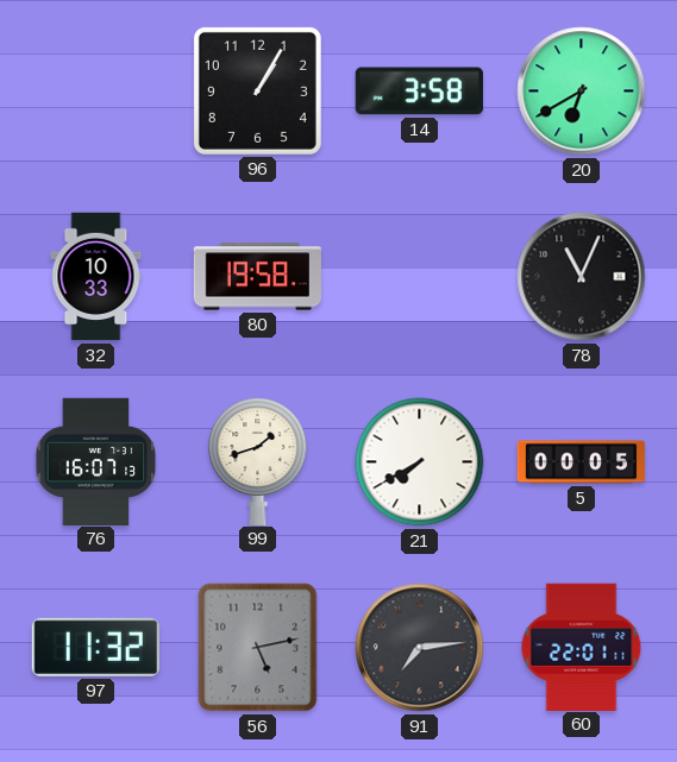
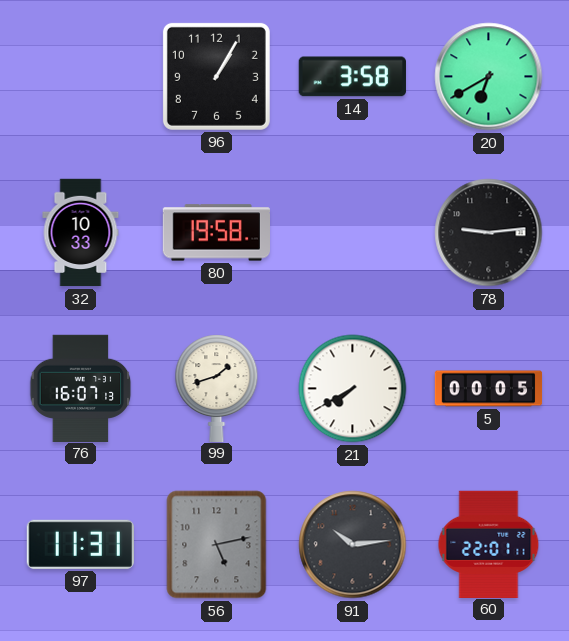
78: 11:04 -> 9:14 (489, 233)
97: 11:32 -> 11:31 (80, 544)
91: 7:14 -> 10:14 (353, 545)
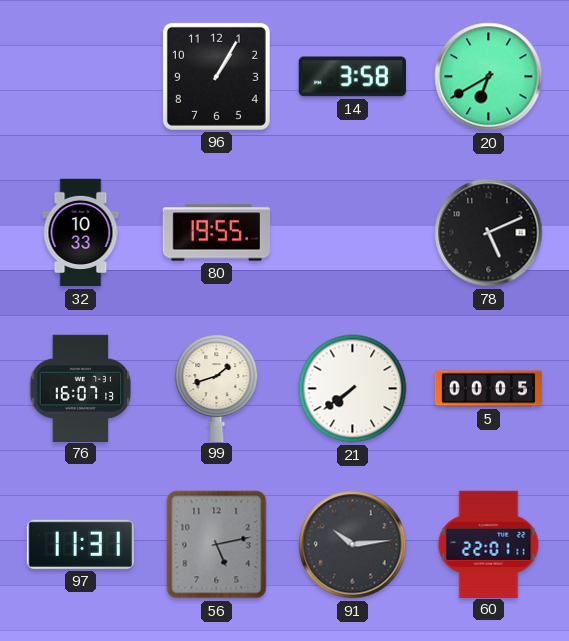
80: 19:58 -> 19:55 (216, 233)
78: 9:14 -> 5:11 (489, 233)
21: 7:40 -> 7:39 (353, 389)
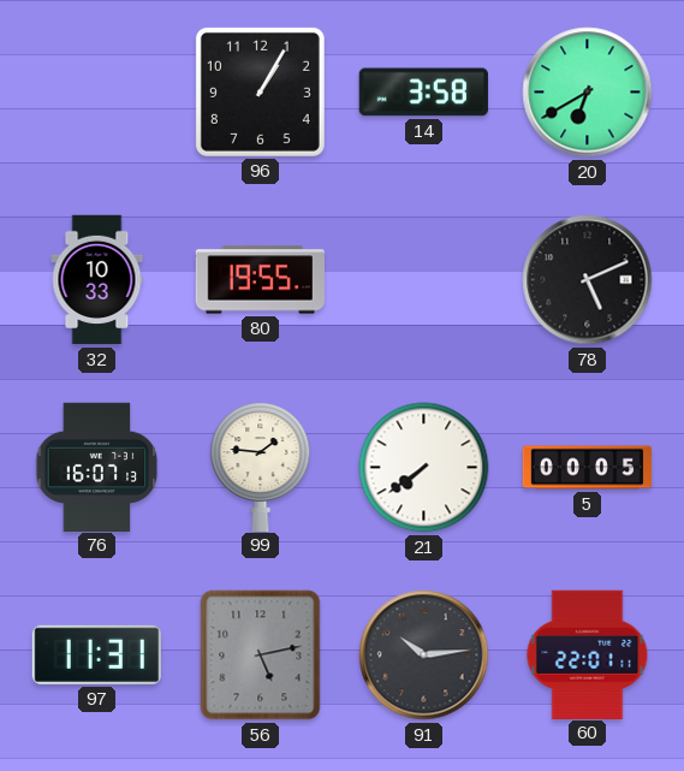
99: 1:42 -> 1:46 (261, 467)
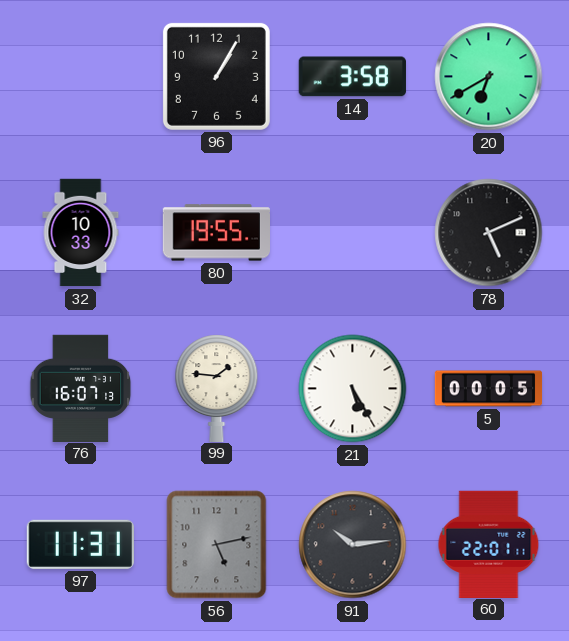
21: 7:39 -> 5:25 (353, 389)
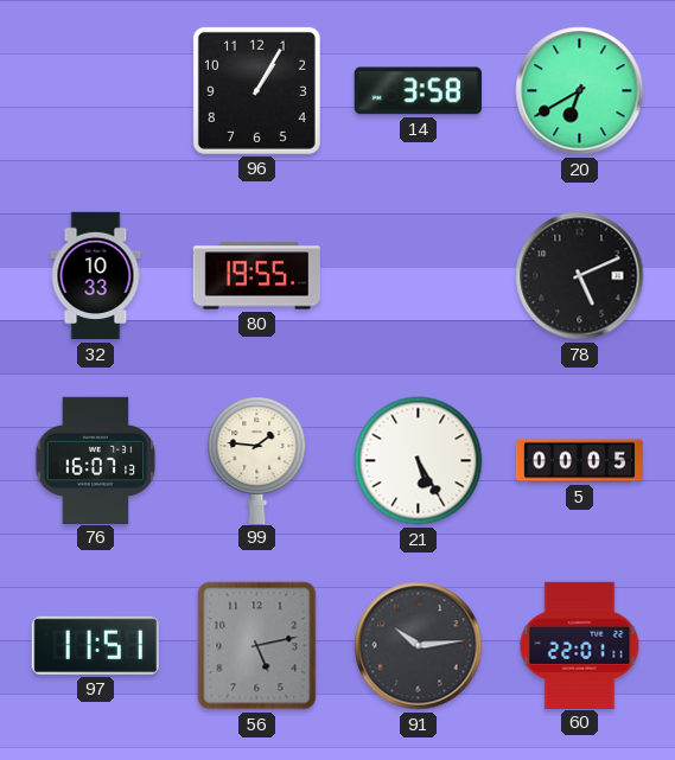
97: 11:31 -> 11:51 (95, 645)
